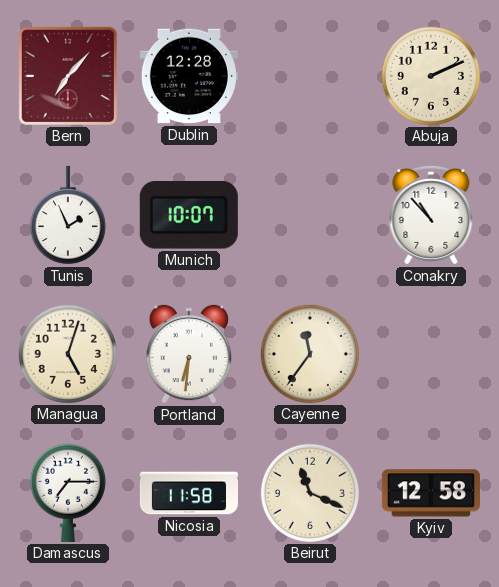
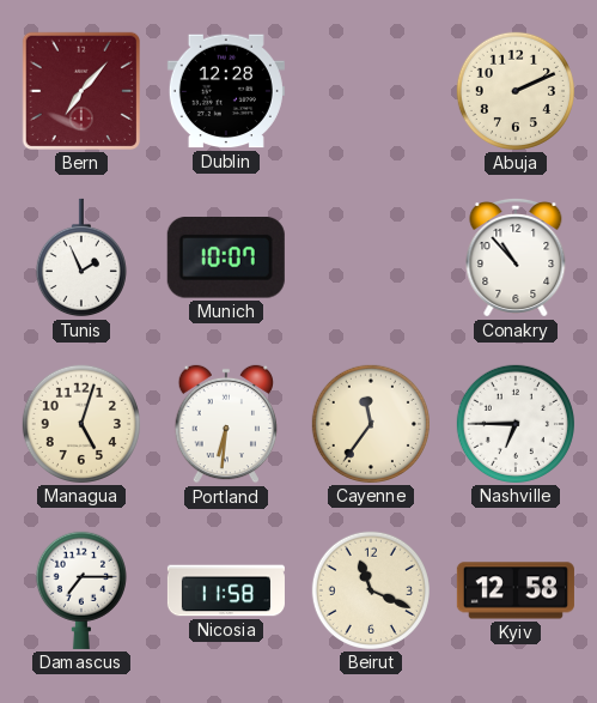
Nashville: none -> 6:45 (516, 424)
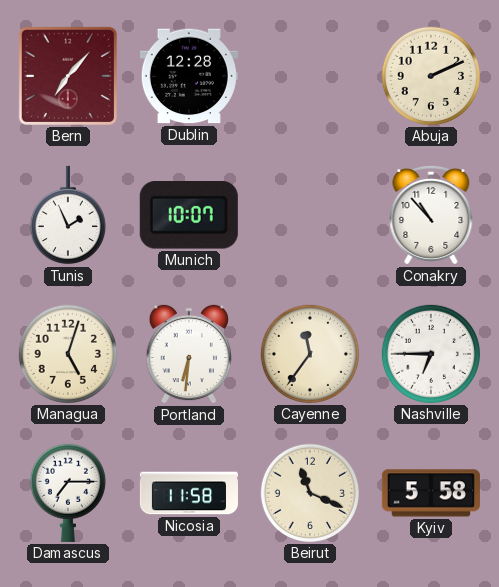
Kyiv: 12:58 -> 5:58 (431, 493)
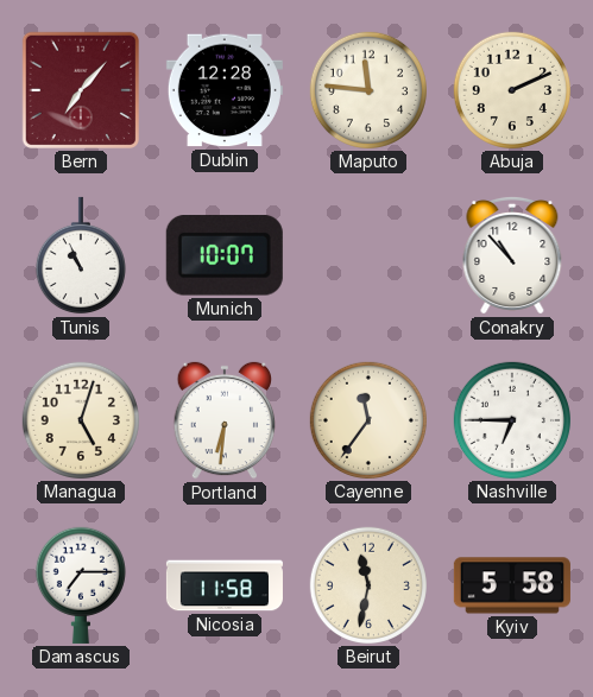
Maputo: none -> 11:46 (368, 90)
Tunis: 1:56 -> 10:56 (81, 255)
Beirut: 11:19 -> 11:32 (368, 585)
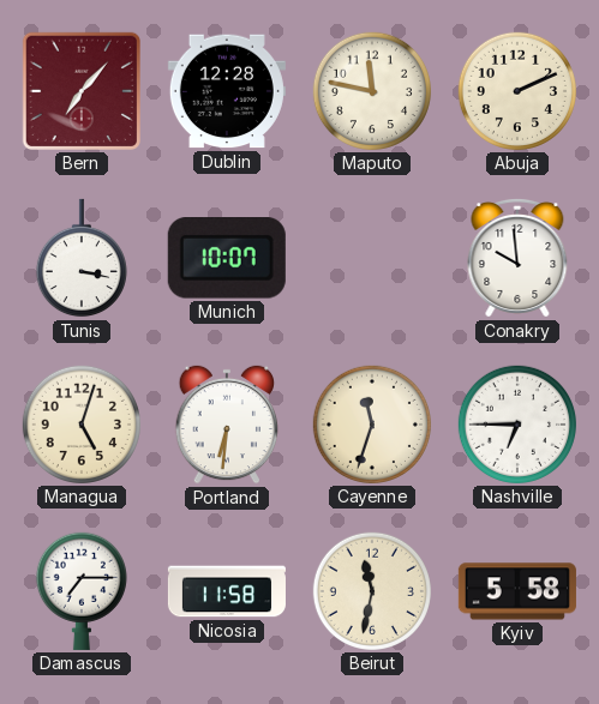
Maputo: 11:46 -> 11:47 (372, 91)
Tunis: 10:56 -> 3:17 (82, 258)
Conakry: 10:53 -> 9:59 (517, 258)
Cayenne: 11:36 -> 11:33 (372, 425)
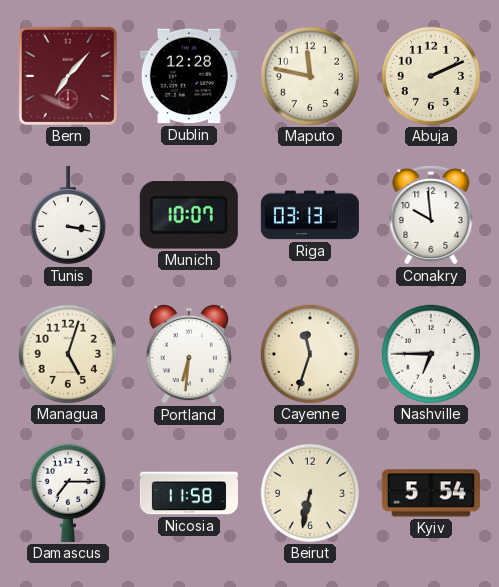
Riga: none -> 03:13 (310, 215)
Beirut: 11:32 -> 6:32 (310, 493)
Kyiv: 5:58 -> 5:54 (431, 493)
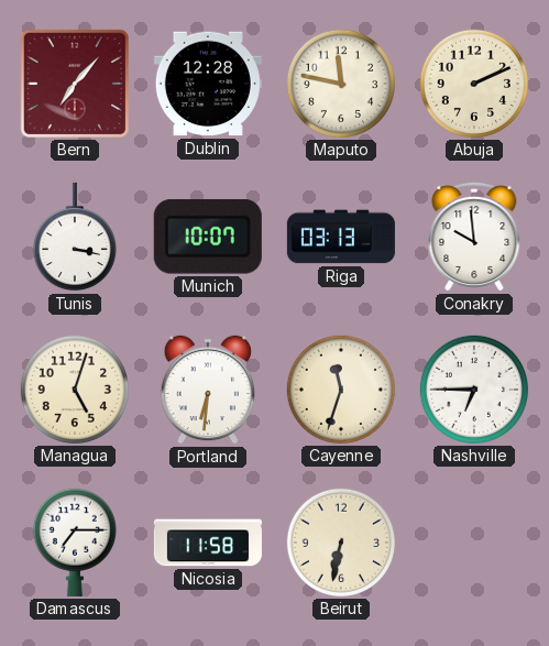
Kyiv: 5:54 -> none (431, 493)
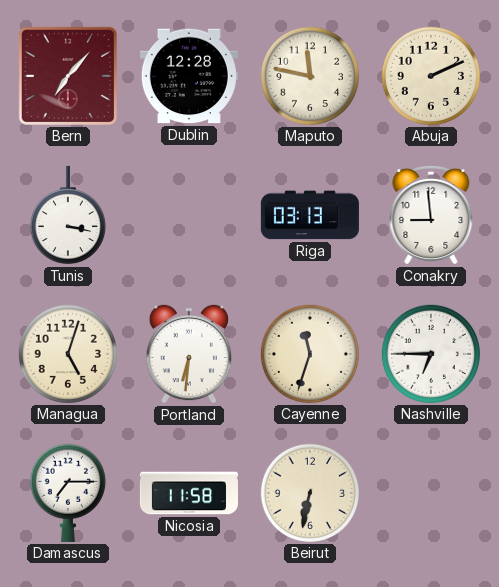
Munich: 10:07 -> none (208, 238)
Conakry: 9:59 -> 8:59 (431, 215)
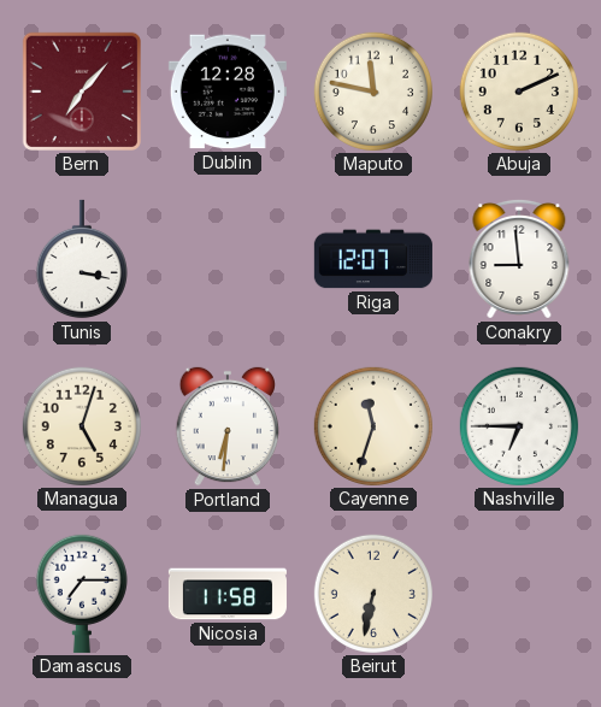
Riga: 03:13 -> 12:07 (373, 259)
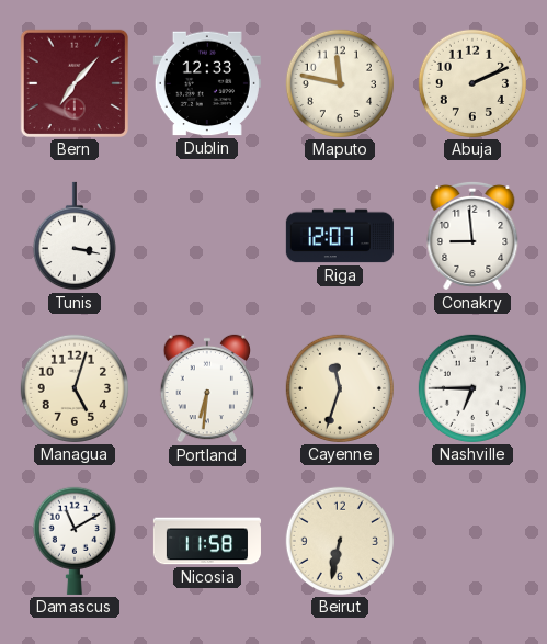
Dublin: 12:28 -> 12:33 (207, 83)
Damascus: 7:15 -> 11:10 (75, 541)
